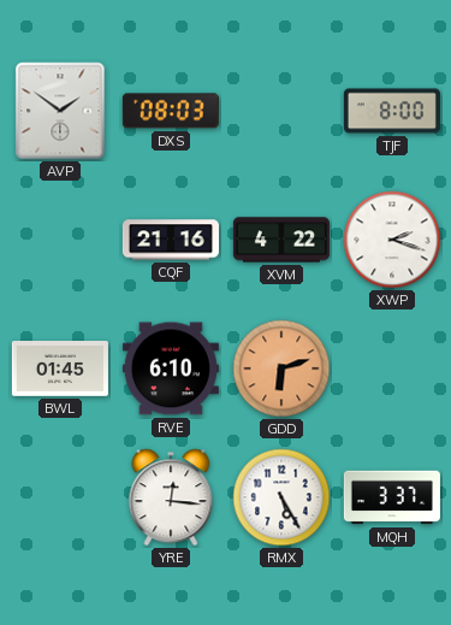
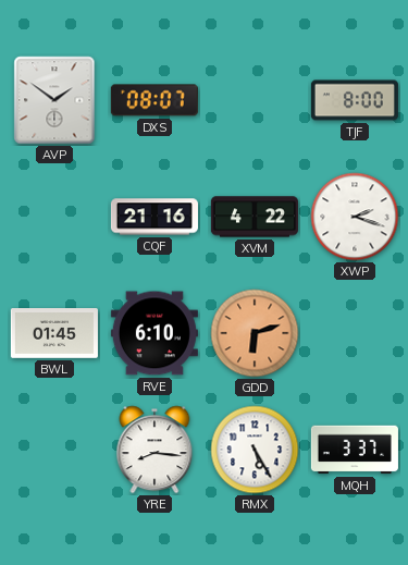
DXS: 08:03 -> 08:07 (154, 100)
YRE: 12:16 -> 8:16 (154, 450)
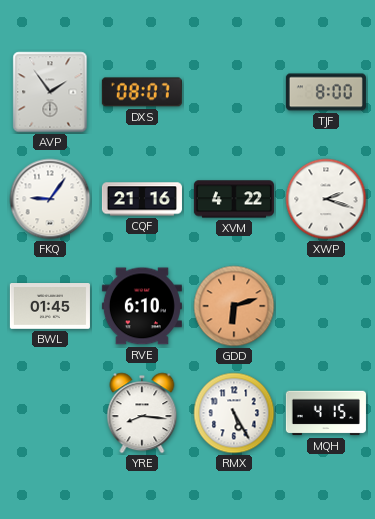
AVP: 1:51 -> 1:54 (50, 92)
FKQ: none -> 9:06 (50, 199)
MQH: 3:37 -> 4:15 (326, 413)
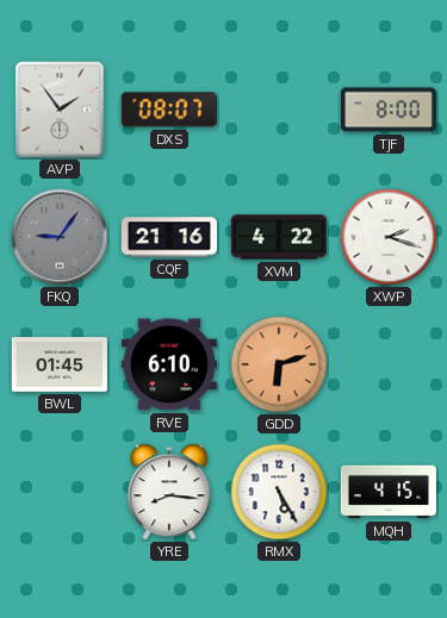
FKQ dial: white -> grey (60, 237)
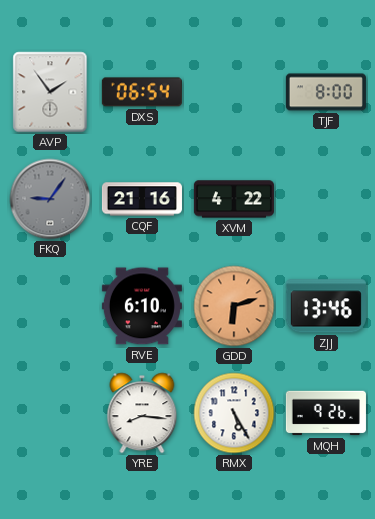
DXS: 08:07 -> 06:54 (142, 92)
XWP: 2:18 -> none (389, 237)
BWL: 01:45 -> none (60, 364)
ZJJ: none -> 13:46 (326, 306)
MQH: 4:15 -> 9:26 (326, 413)
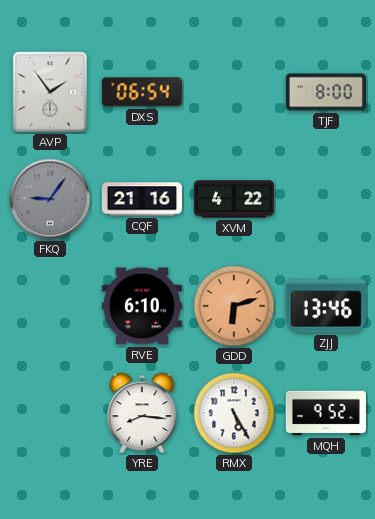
MQH: 9:26 -> 9:52 (326, 413)
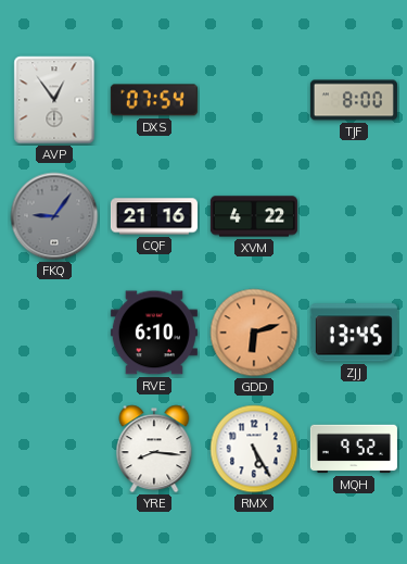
AVP: 1:54 -> 12:54 (54, 100)
DXS: 06:54 -> 07:54 (154, 100)
ZJJ: 13:46 -> 13:45 (354, 333)
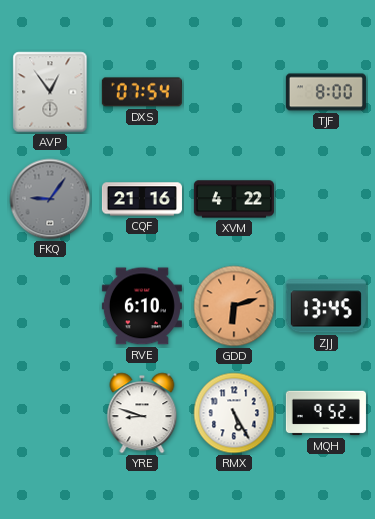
YRE: 8:16 -> 8:48 (142, 413)
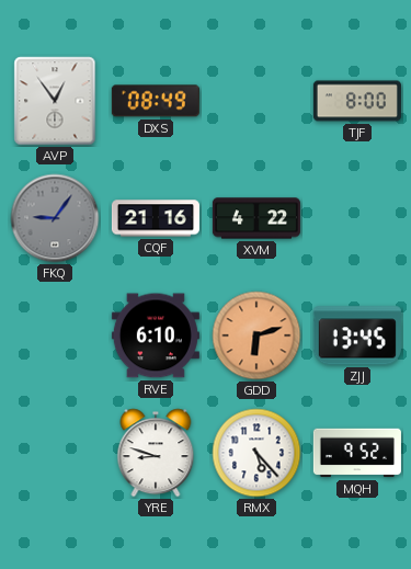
DXS: 07:54 -> 08:49 (156, 101)
RMX: 5:25 -> 5:23 (256, 453)
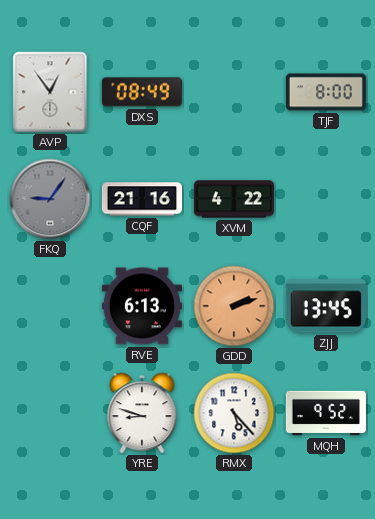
RVE: 6:10 -> 6:13 (142, 306)
GDD: 6:12 -> 2:12 (234, 306)
